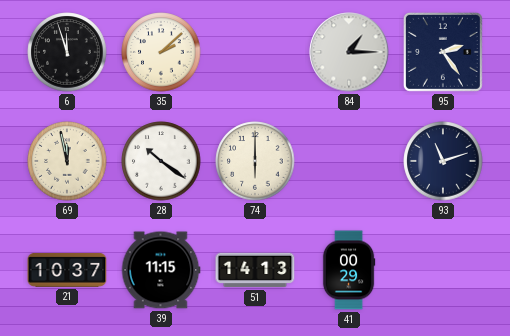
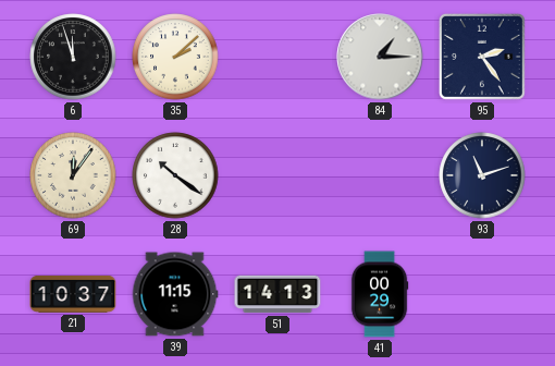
69: 11:58 -> 12:06 (73, 175)
74: 6:00 -> none (255, 161)
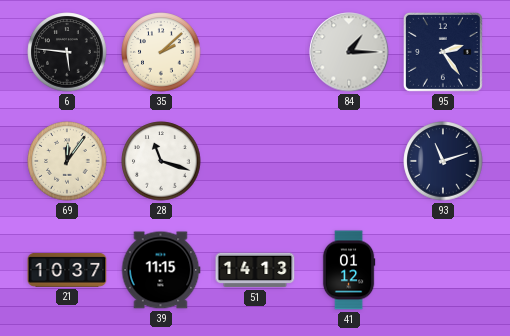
6: 11:57 -> 5:46 (67, 52)
28: 10:21 -> 11:18 (161, 161)
41: 00:29 -> 01:12 (349, 270)
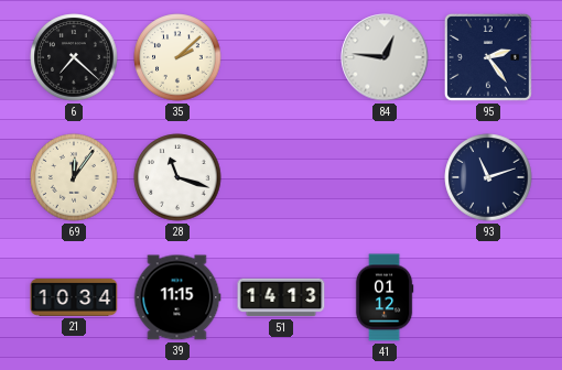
6: 5:46 -> 7:22 (74, 57)
84: 1:15 -> 12:46 (385, 57)
21: 10:37 -> 10:34 (74, 297)
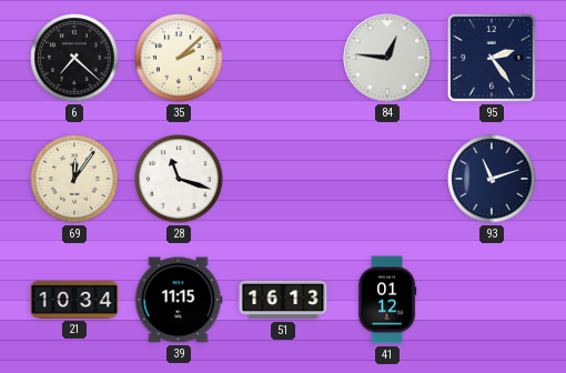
51: 14:13 -> 16:13 (283, 300)
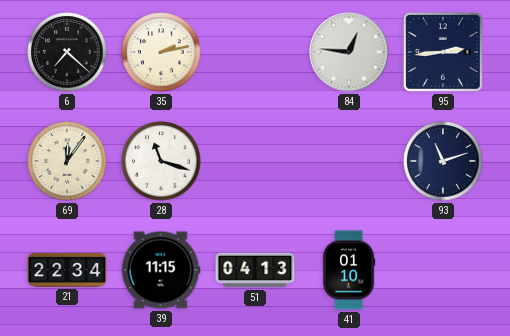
35: 2:08 -> 2:13 (161, 52)
95: 2:24 -> 2:44 (443, 52)
21: 10:34 -> 22:34 (67, 270)
51: 16:13 -> 04:13 (255, 270)
41: 01:12 -> 01:10 (349, 270)
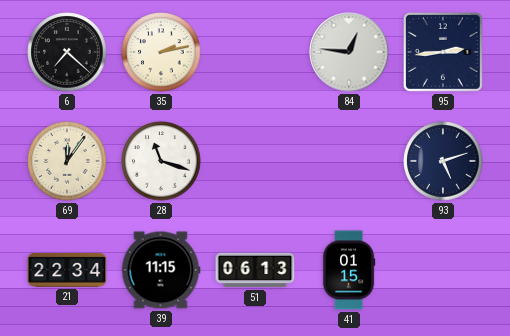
93: 11:12 -> 5:12 (443, 161)
51: 04:13 -> 06:13 (255, 270)
41: 01:10 -> 01:15 (349, 270)
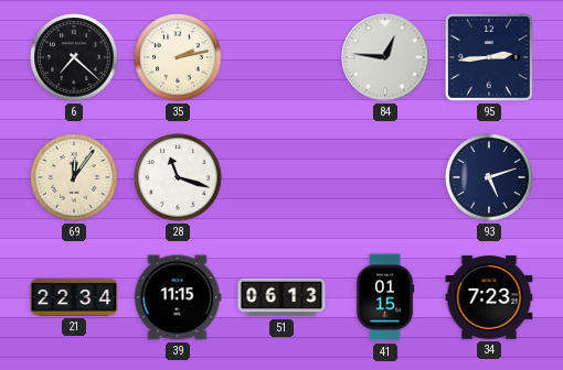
34: none -> 7:23 (489, 297)
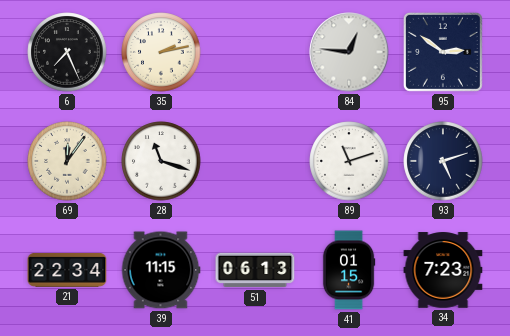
6: 7:22 -> 7:26 (67, 52)
95: 2:44 -> 2:51 (443, 52)
89: none -> 11:12 (349, 161)
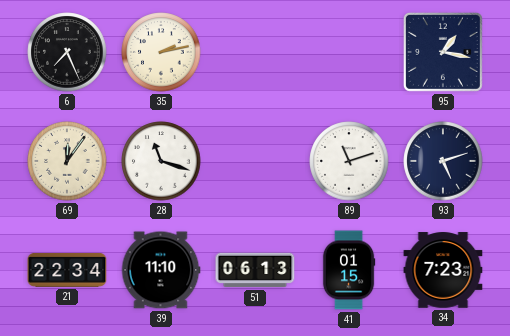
84: 12:46 -> none (349, 52)
95: 2:51 -> 1:17 (443, 52)
39: 11:15 -> 11:10 (161, 270)
